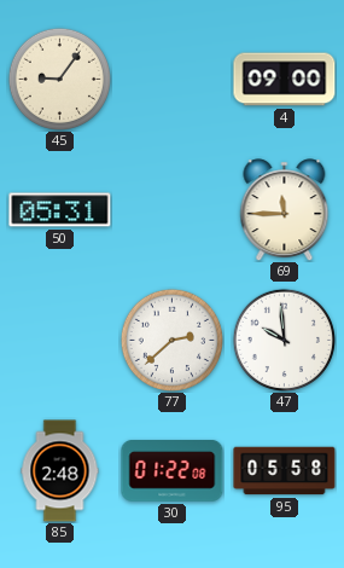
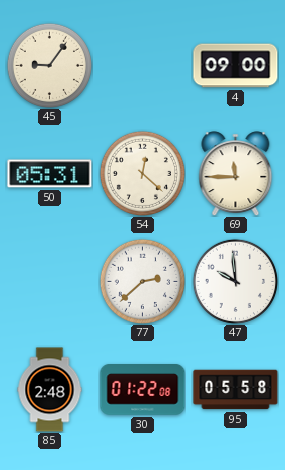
54: none -> 12:22 (142, 173)
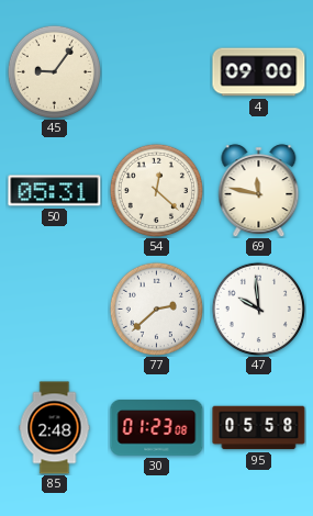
69: 11:45 -> 11:47 (259, 191)
30: 01:22 -> 01:23 (157, 428)
